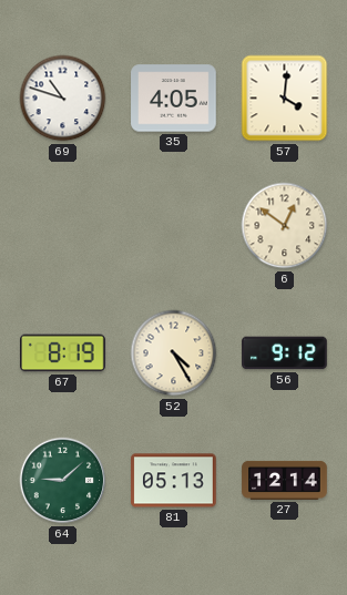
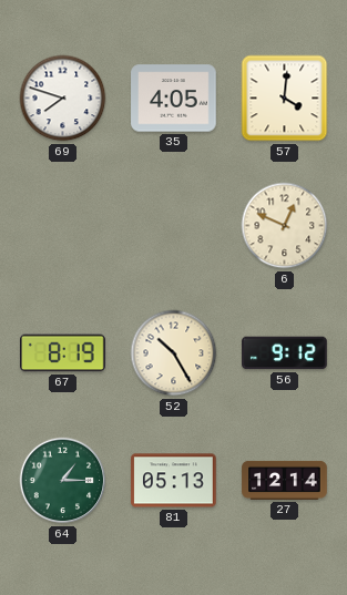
69: 10:48 -> 7:48 (63, 99)
6: 12:51 -> 12:49 (285, 226)
52: 4:25 -> 10:25 (174, 353)
64: 9:08 -> 1:15 (63, 481)
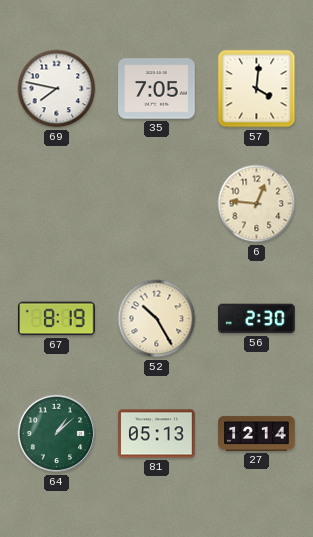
69: 7:48 -> 7:47 (57, 89)
35: 4:05 -> 7:05 (157, 89)
6: 12:49 -> 12:46 (257, 204)
56: 9:12 -> 2:30 (257, 319)
64: 1:15 -> 1:08 (57, 434)
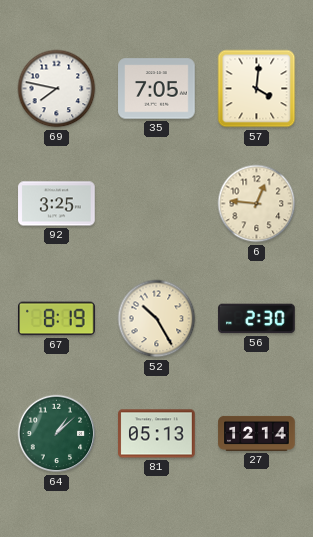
92: none -> 3:25 (57, 204)
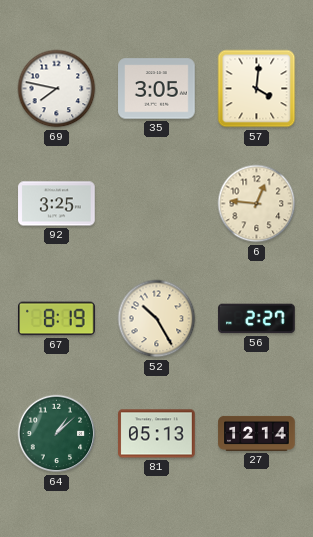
35: 7:05 -> 3:05 (157, 89)
56: 2:30 -> 2:27 (257, 319)
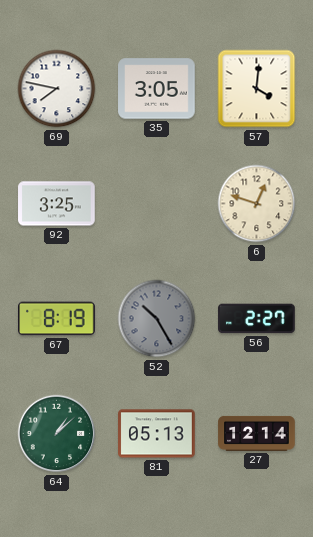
6: 12:46 -> 12:48 (257, 204)
52 dial: cream -> grey (157, 319)
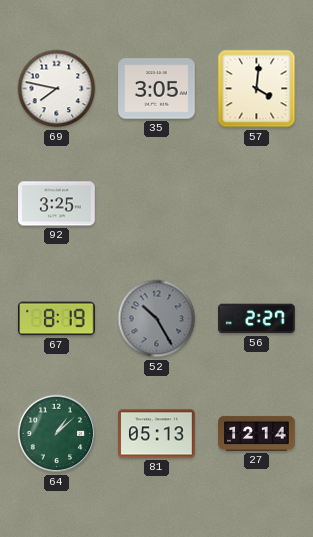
6: 12:48 -> none (257, 204)
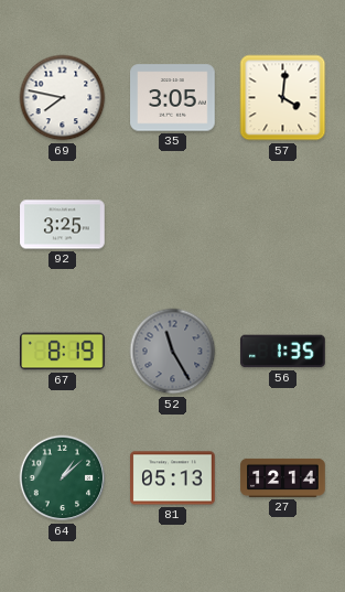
52: 10:25 -> 11:25 (173, 352)
56: 2:27 -> 1:35 (283, 352)
